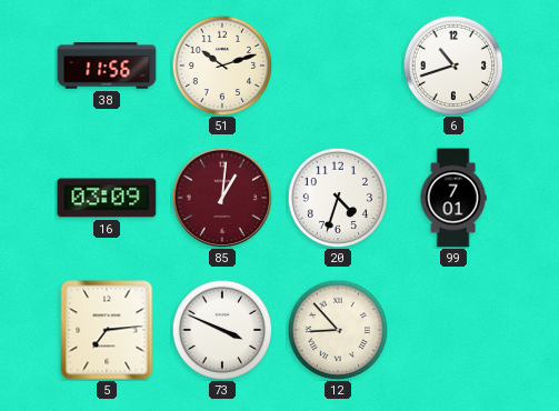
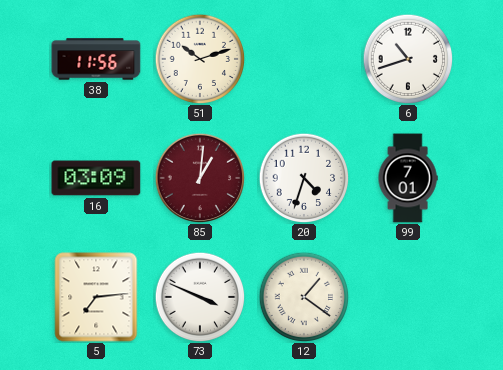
12: 8:53 -> 1:21 (304, 297)
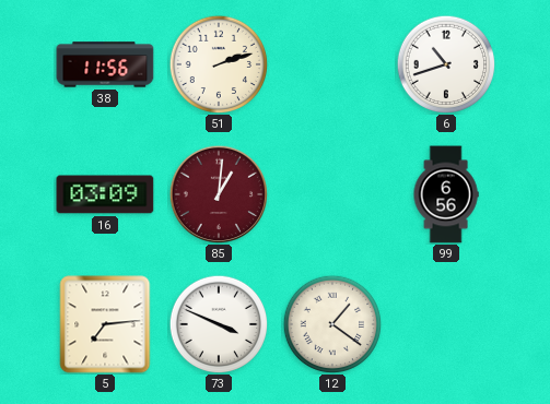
51: 10:12 -> 2:12 (219, 64)
20: 4:33 -> none (304, 178)
99: 7:01 -> 6:56 (446, 194)
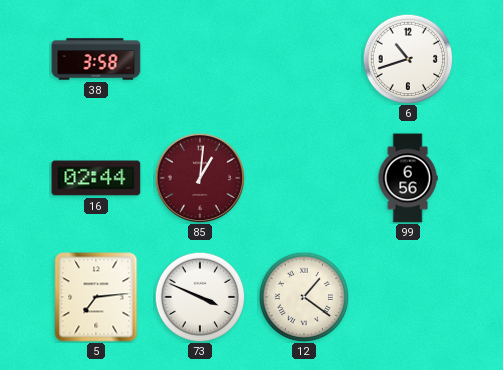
38: 11:56 -> 3:58 (96, 59)
51: 2:12 -> none (219, 64)
16: 03:09 -> 02:44 (96, 178)
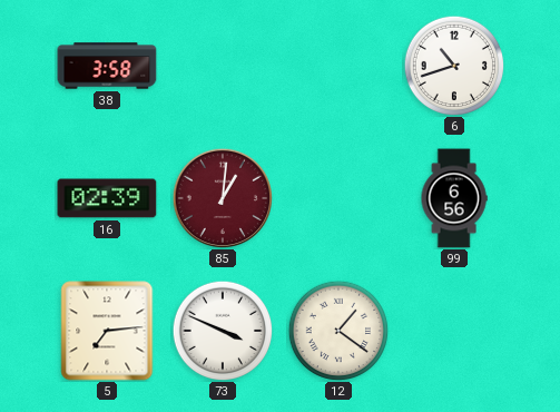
16: 02:44 -> 02:39 (107, 198)
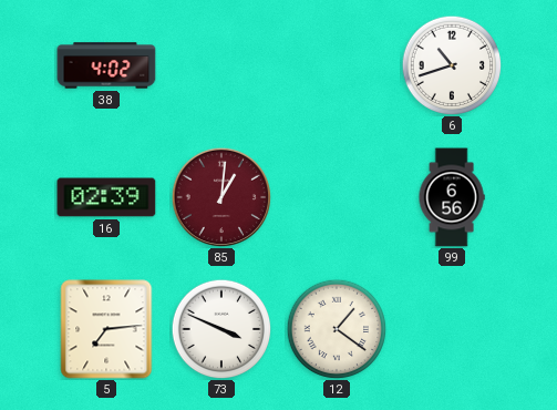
38: 3:58 -> 4:02 (106, 65)
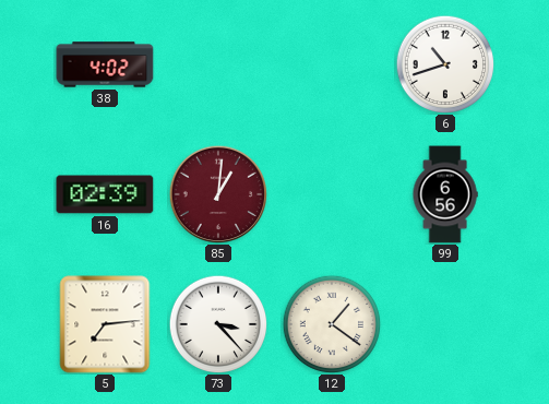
73: 3:49 -> 3:23 (218, 324)
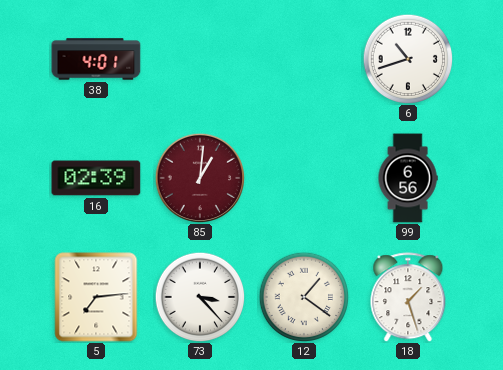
38: 4:02 -> 4:01 (96, 59)
18: none -> 1:27 (408, 297)
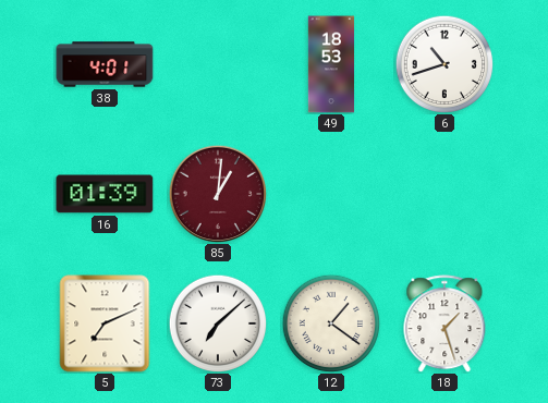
49: none -> 18:53 (331, 64)
16: 02:39 -> 01:39 (105, 194)
99: 6:56 -> none (408, 178)
5: 7:14 -> 7:11 (105, 323)
73: 3:23 -> 7:08 (218, 323)
